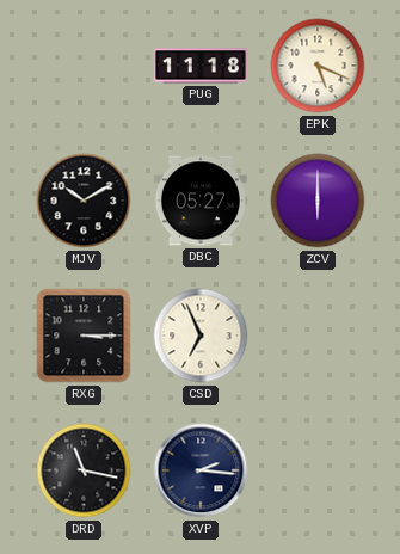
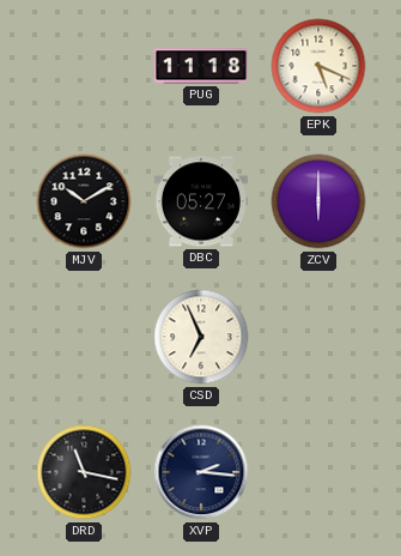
RXG: 3:15 -> none (84, 336)
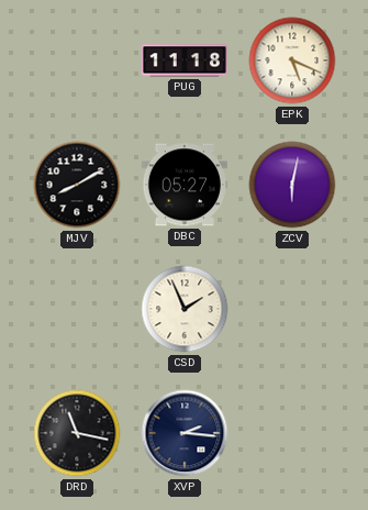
MJV: 10:10 -> 8:10 (77, 185)
ZCV: 6:00 -> 6:02 (292, 185)
CSD: 6:56 -> 1:56 (185, 309)
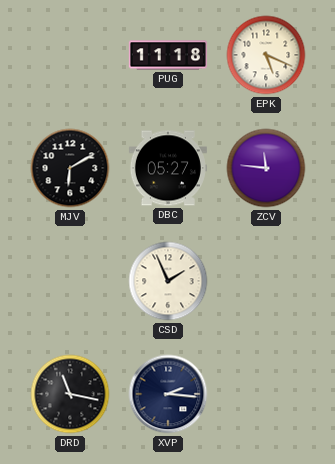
MJV: 8:10 -> 6:10 (70, 168)
ZCV: 6:02 -> 11:46 (266, 168)
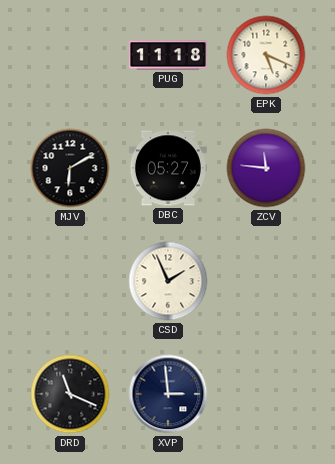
DRD: 11:17 -> 11:19 (70, 394)
XVP: 2:16 -> 2:59 (168, 394)
